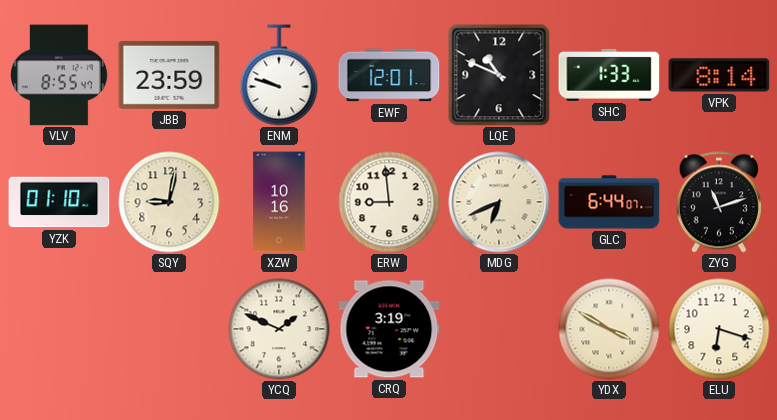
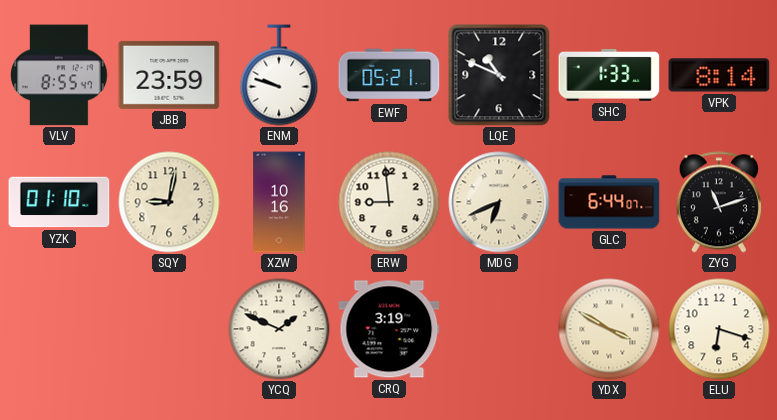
EWF: 12:01 -> 05:21 (389, 75)
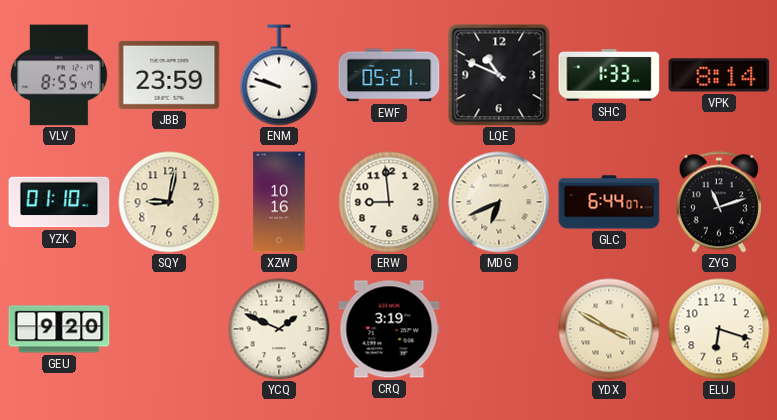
GEU: none -> 9:20 (59, 329)
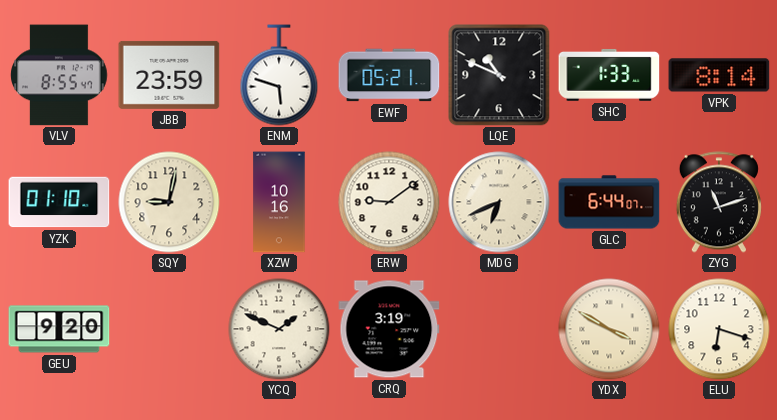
ENM: 9:48 -> 5:48 (279, 75)
ERW: 8:59 -> 9:09 (389, 202)
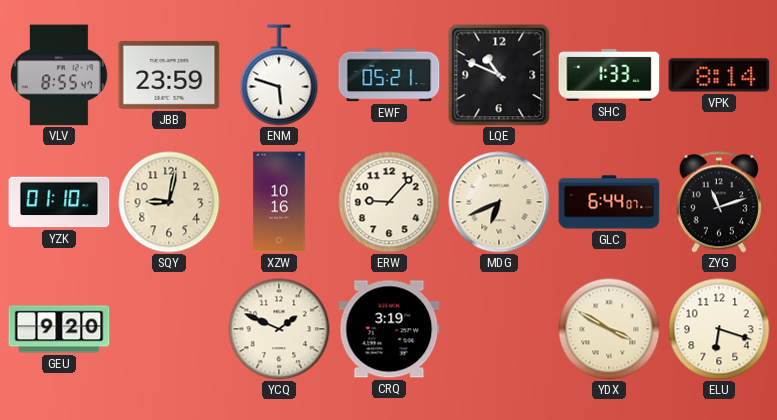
ERW: 9:09 -> 9:07 (389, 202)
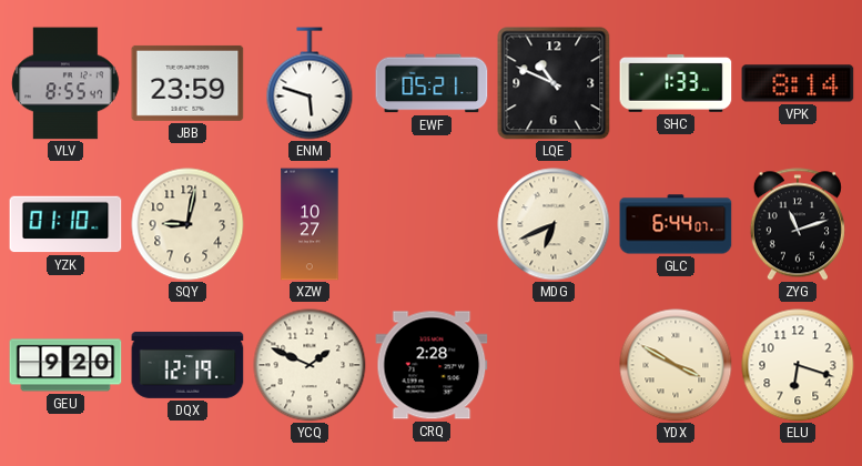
XZW: 10:16 -> 10:27 (310, 224)
ERW: 9:07 -> none (389, 202)
DQX: none -> 12:19 (187, 365)
CRQ: 3:19 -> 2:28 (432, 365)
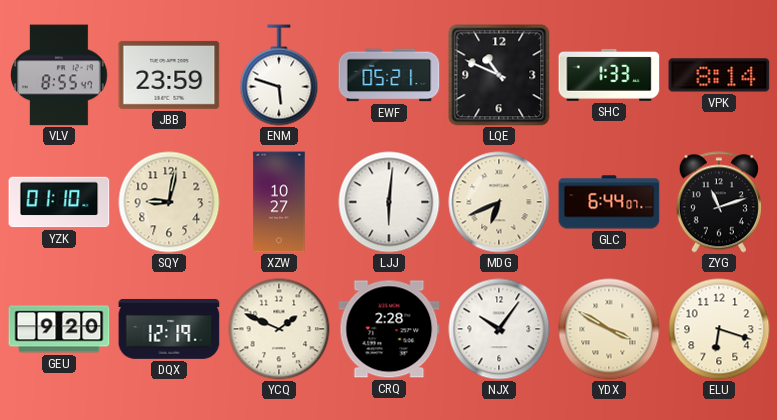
LJJ: none -> 6:01 (389, 202)
NJX: none -> 10:06 (499, 329)
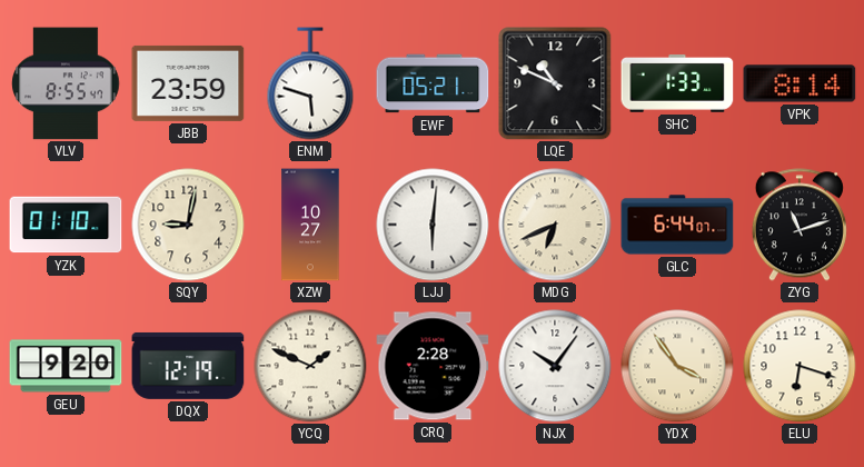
YDX: 3:50 -> 3:54 (677, 366)
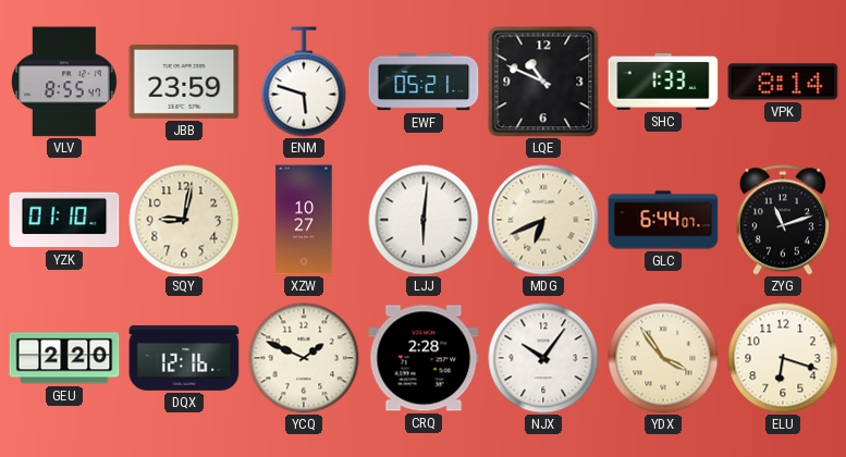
GEU: 9:20 -> 2:20 (64, 358)
DQX: 12:19 -> 12:16 (184, 358)
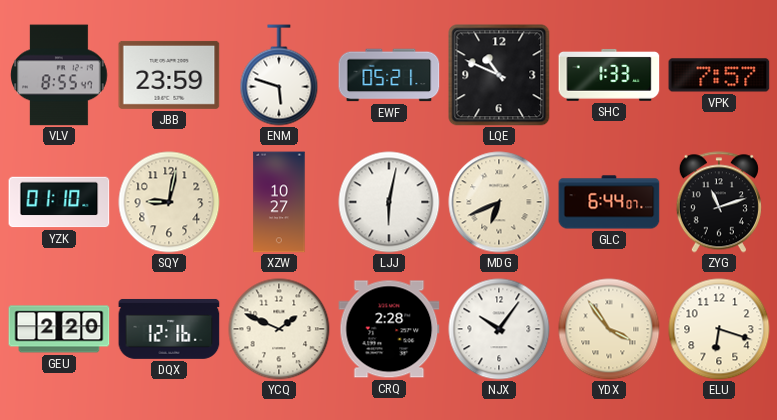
VPK: 8:14 -> 7:57 (719, 75)
LJJ: 6:01 -> 6:02 (389, 202)
